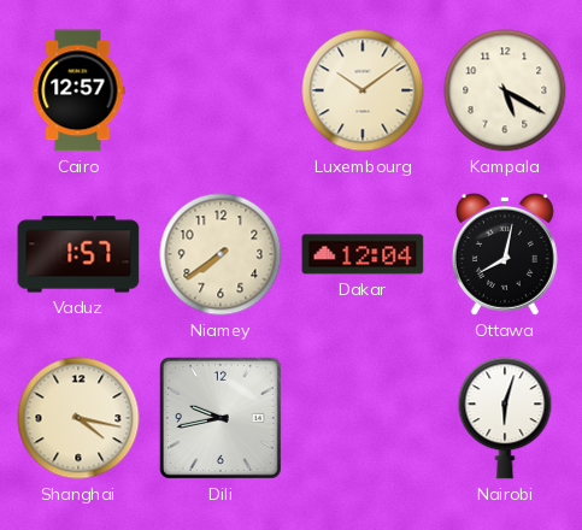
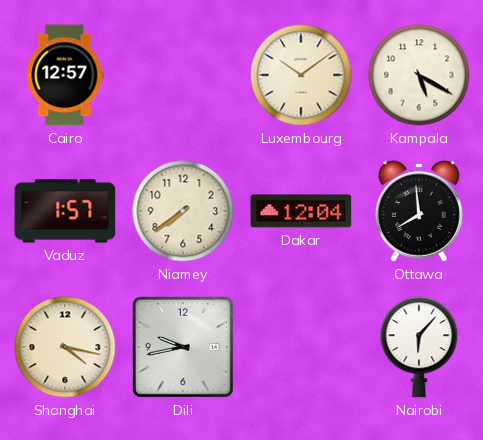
Ottawa: 8:02 -> 7:59 (419, 211)
Nairobi: 6:03 -> 6:07 (419, 347)
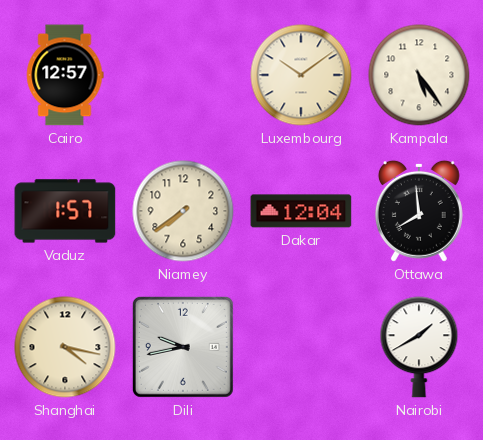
Kampala: 5:20 -> 5:24 (419, 75)
Nairobi: 6:07 -> 1:40 (419, 347)
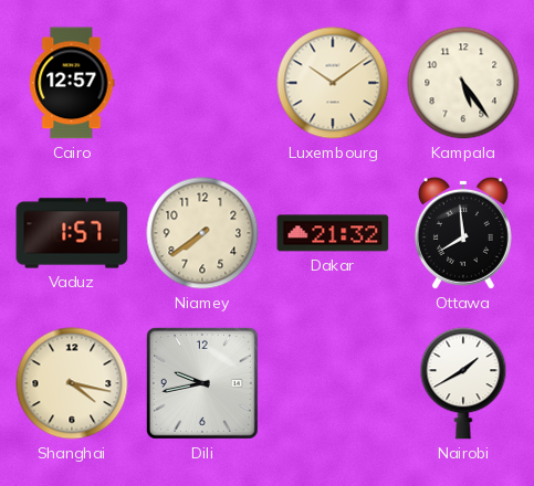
Dakar: 12:04 -> 21:32 (333, 233)
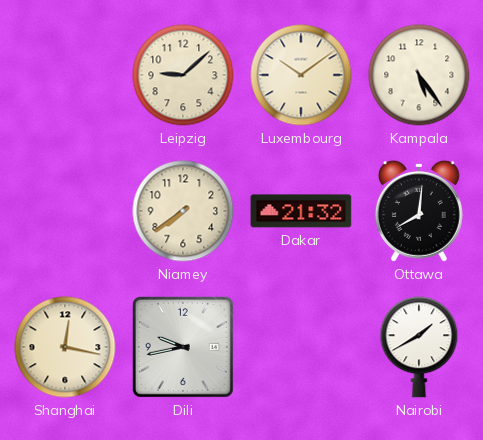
Cairo: 12:57 -> none (72, 83)
Leipzig: none -> 9:08 (183, 75)
Vaduz: 1:57 -> none (72, 233)
Ottawa: 7:59 -> 8:01 (419, 211)
Shanghai: 4:17 -> 12:17 (65, 347)
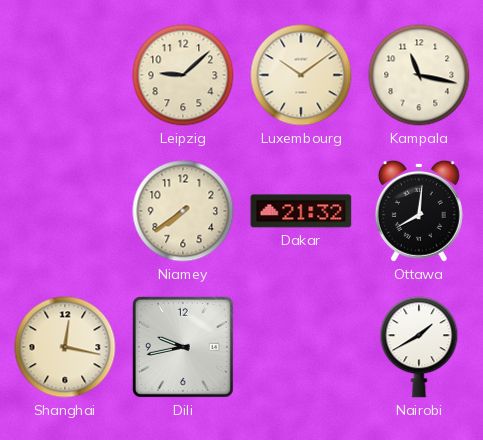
Kampala: 5:24 -> 11:17 (419, 75)
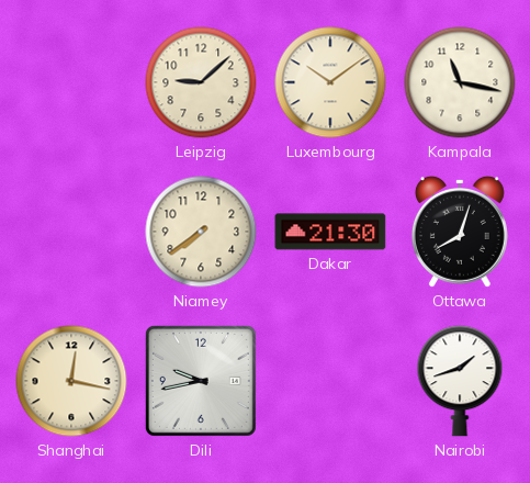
Dakar: 21:32 -> 21:30 (330, 232)
Ottawa: 8:01 -> 8:03 (460, 232)
Nairobi: 1:40 -> 1:42 (460, 381)
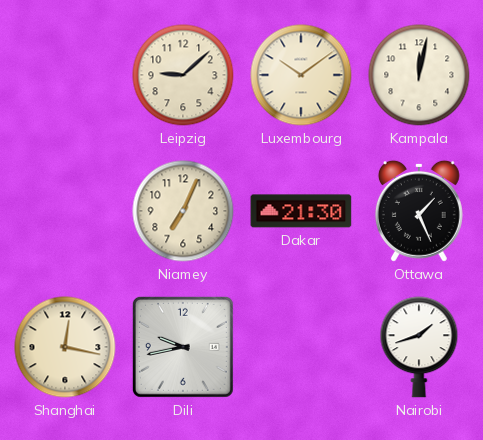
Kampala: 11:17 -> 12:02 (419, 75)
Niamey: 7:39 -> 7:04 (183, 211)
Ottawa: 8:03 -> 1:26 (419, 211)
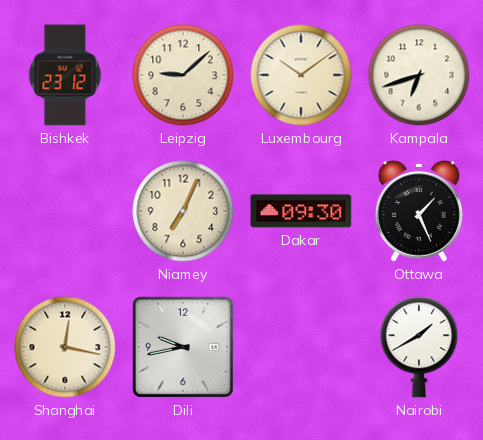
Bishkek: none -> 23:12 (65, 75)
Kampala: 12:02 -> 6:42 (419, 75)
Dakar: 21:30 -> 09:30 (301, 211)
Nairobi: 1:42 -> 1:40 (419, 347)
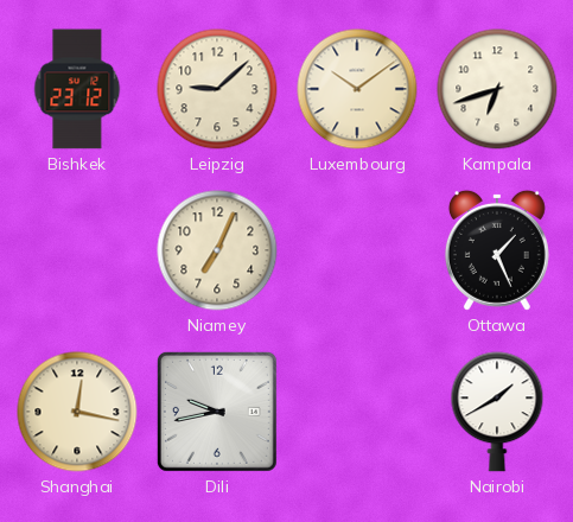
Dakar: 09:30 -> none (301, 211)
